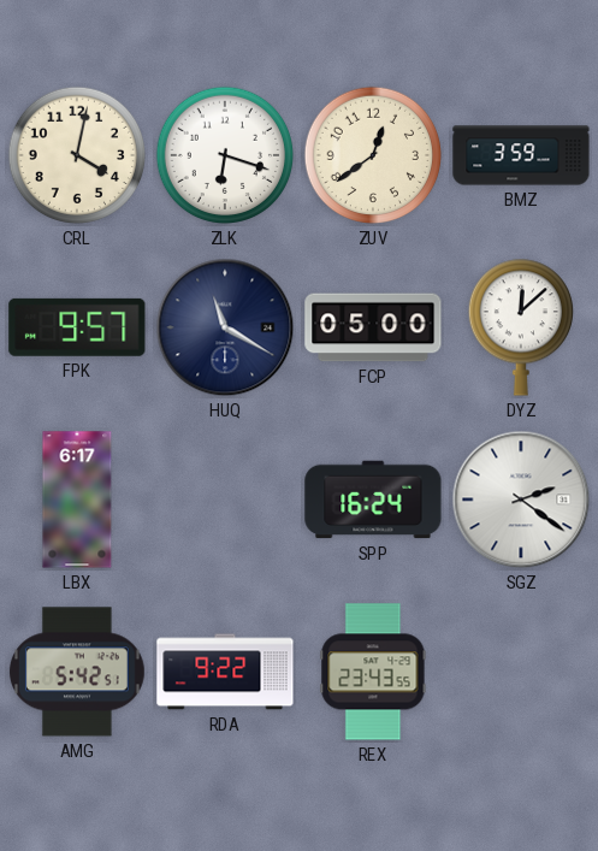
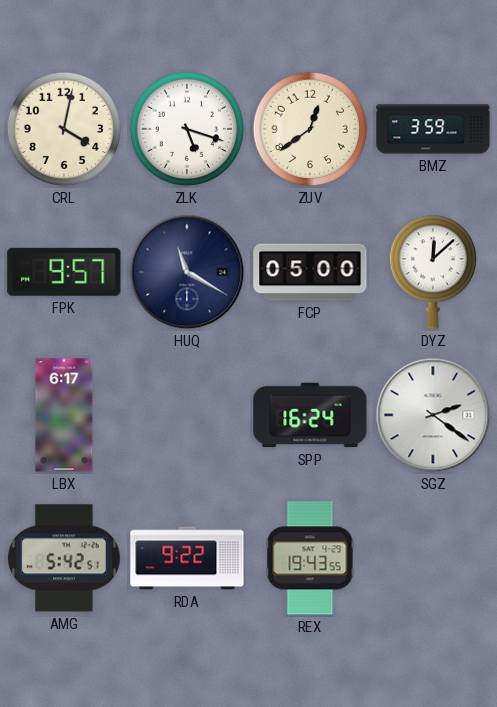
ZLK: 6:18 -> 5:18 (187, 129)
REX: 23:43 -> 19:43 (310, 558)
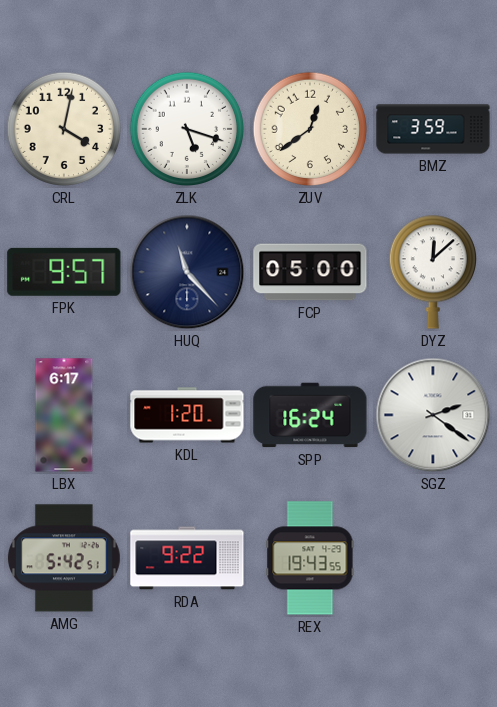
HUQ: 11:20 -> 11:23 (187, 272)
KDL: none -> 1:20 (187, 415)
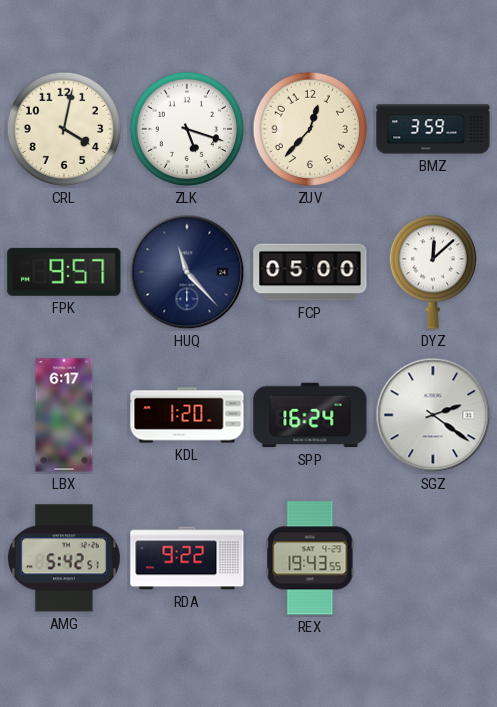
ZUV: 12:39 -> 12:37 (310, 129)
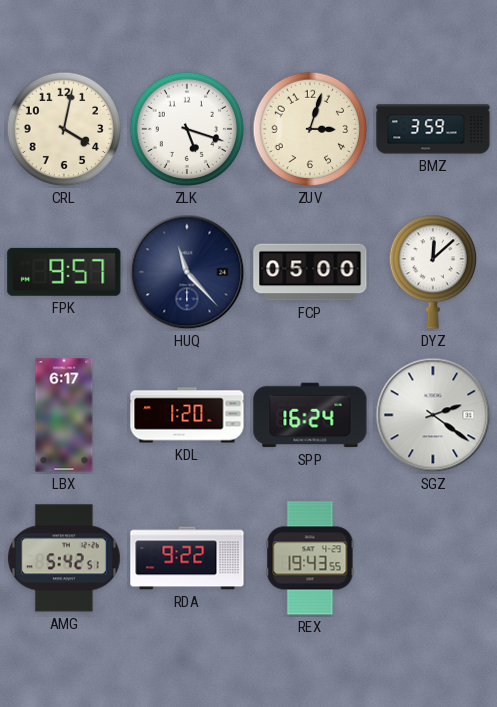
ZUV: 12:37 -> 3:03 (310, 129)
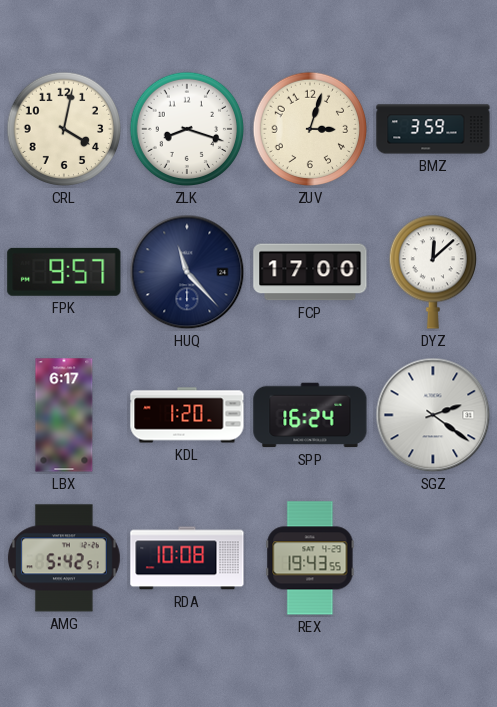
ZLK: 5:18 -> 8:18 (187, 129)
FCP: 05:00 -> 17:00 (310, 272)
RDA: 9:22 -> 10:08 (187, 558)
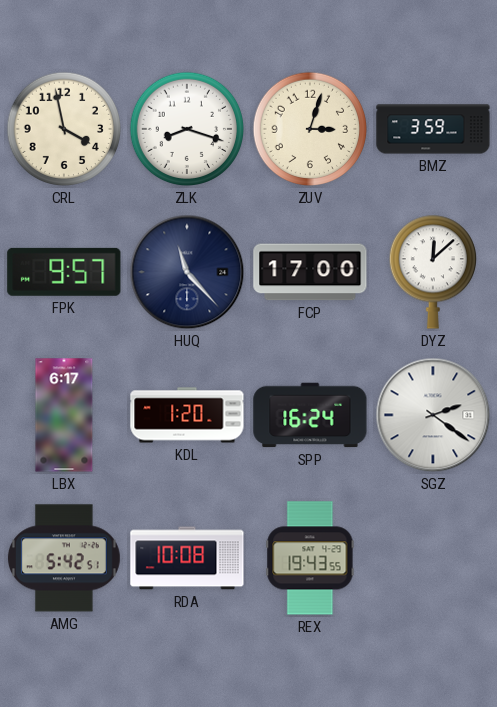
CRL: 4:02 -> 3:58 (64, 129)
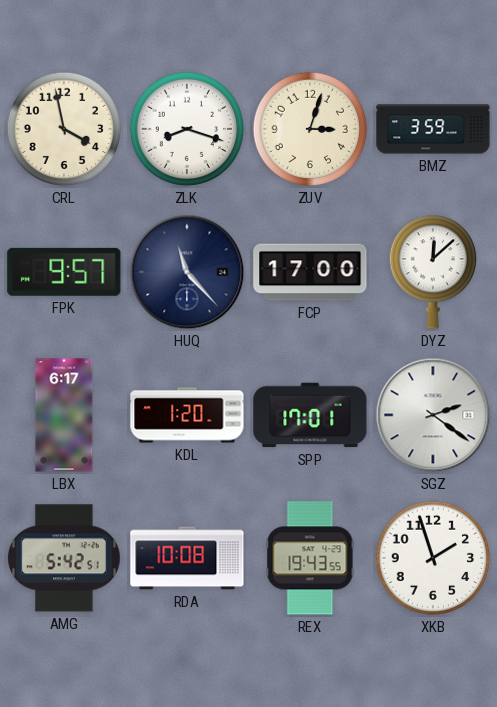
SPP: 16:24 -> 17:01 (310, 415)
XKB: none -> 1:57 (433, 558)
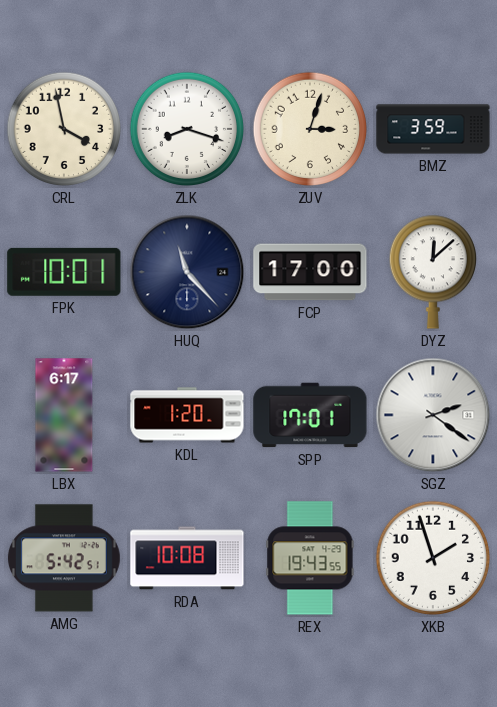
FPK: 9:57 -> 10:01 (64, 272)
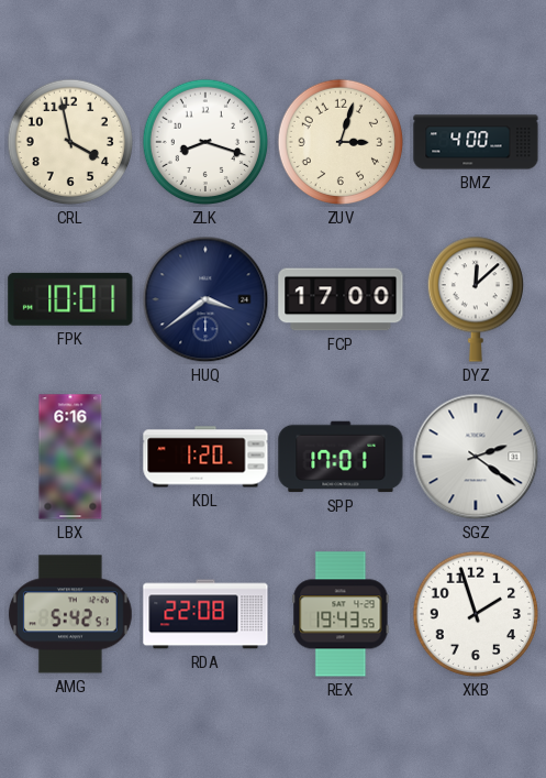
BMZ: 3:59 -> 4:00 (476, 142)
HUQ: 11:23 -> 3:39 (205, 299)
LBX: 6:17 -> 6:16 (70, 457)
RDA: 10:08 -> 22:08 (205, 614)
